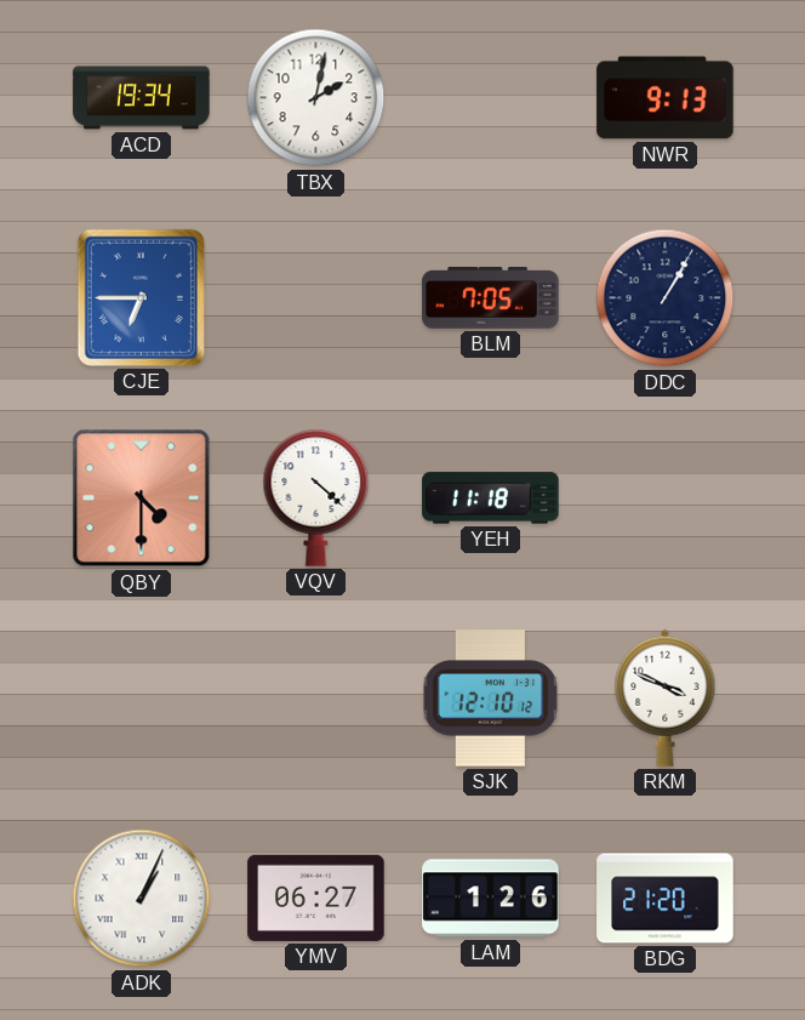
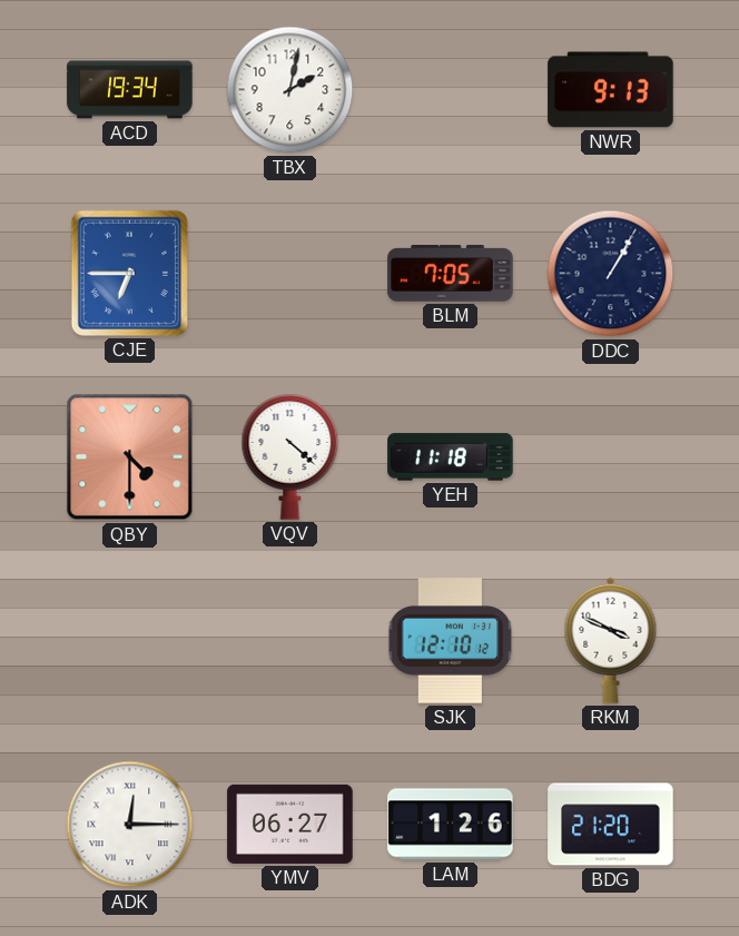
ADK: 1:04 -> 12:15 (130, 825)
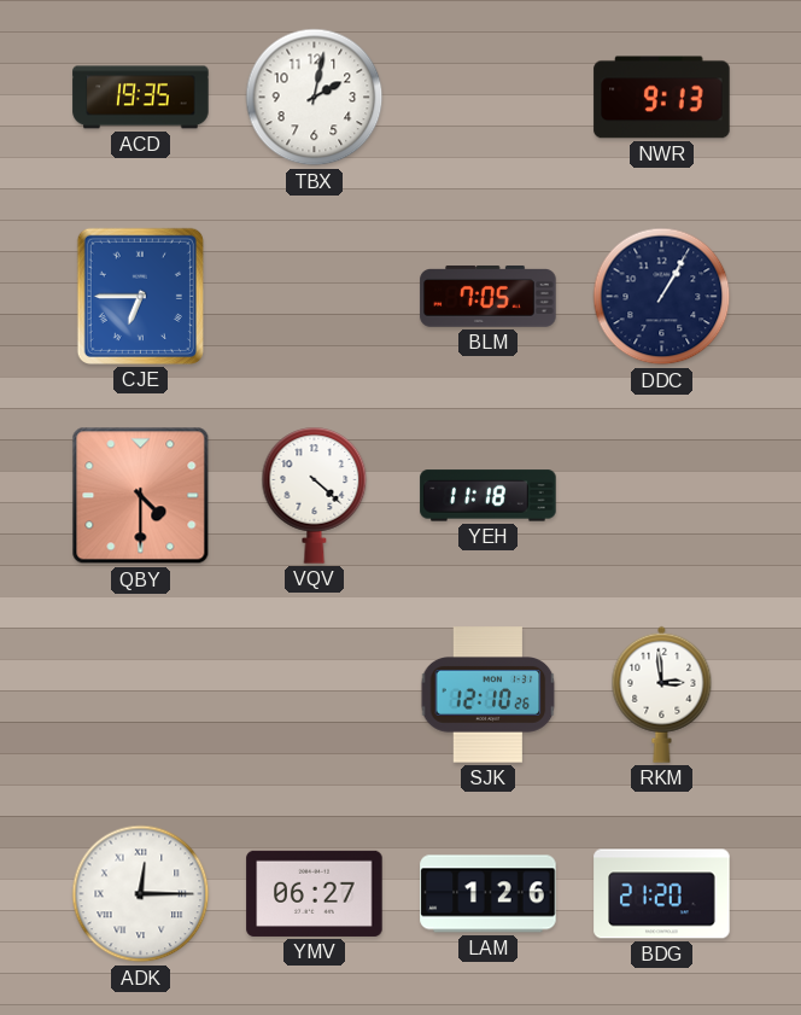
ACD: 19:34 -> 19:35 (141, 98)
SJK: 12:10:12 -> 12:10:26 (489, 695)
RKM: 3:49 -> 2:59 (662, 694)
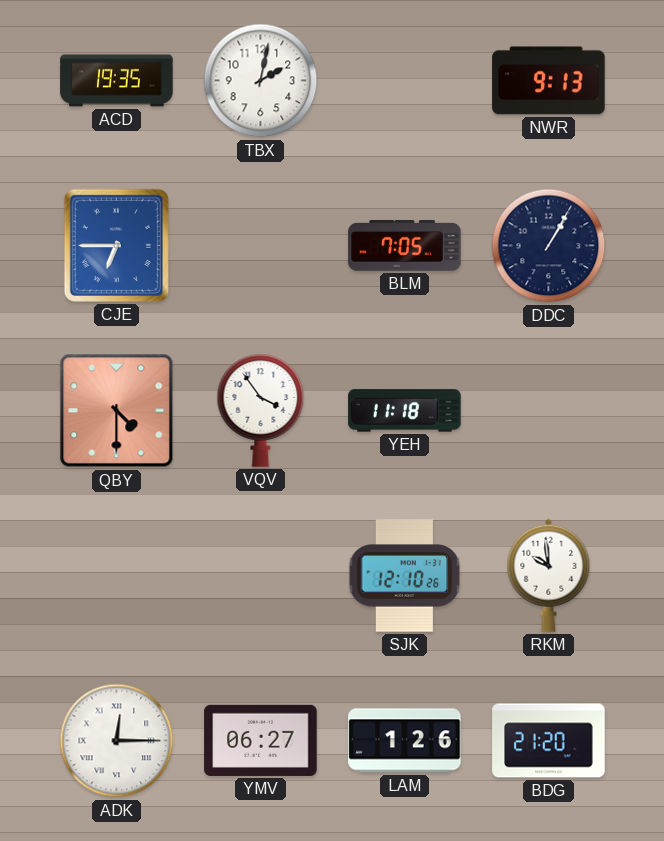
VQV: 4:22 -> 3:54 (261, 411)
RKM: 2:59 -> 9:59 (549, 575)
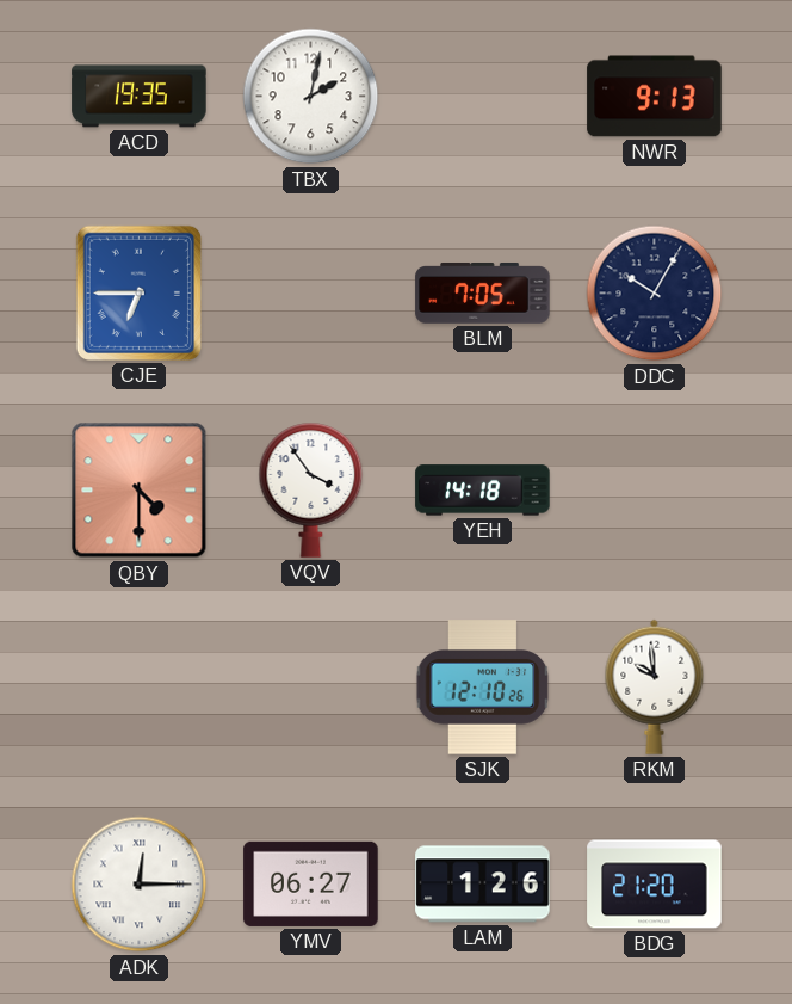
DDC: 1:05 -> 10:05 (655, 294)
YEH: 11:18 -> 14:18 (483, 491)
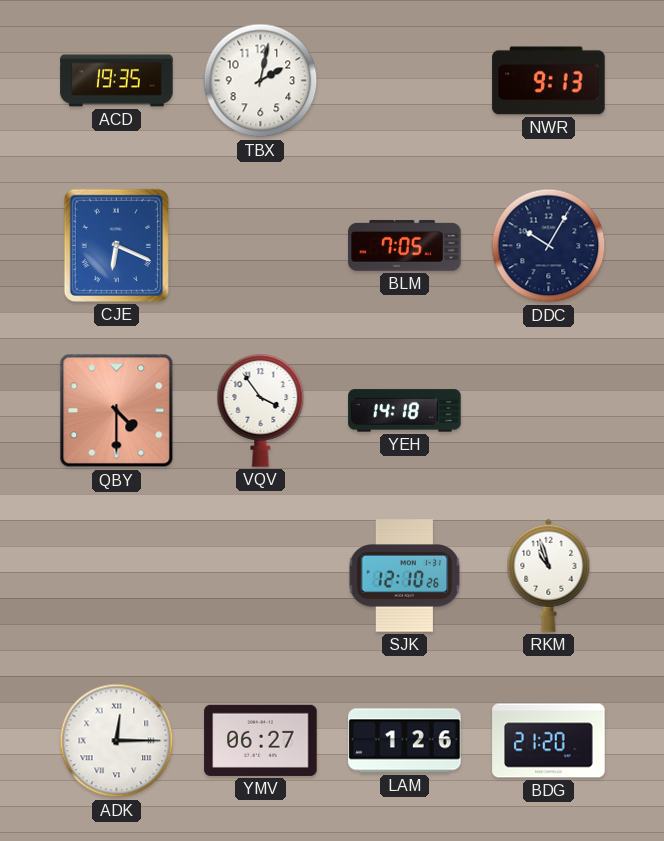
CJE: 6:45 -> 6:19 (116, 245)
RKM: 9:59 -> 10:57 (549, 575)
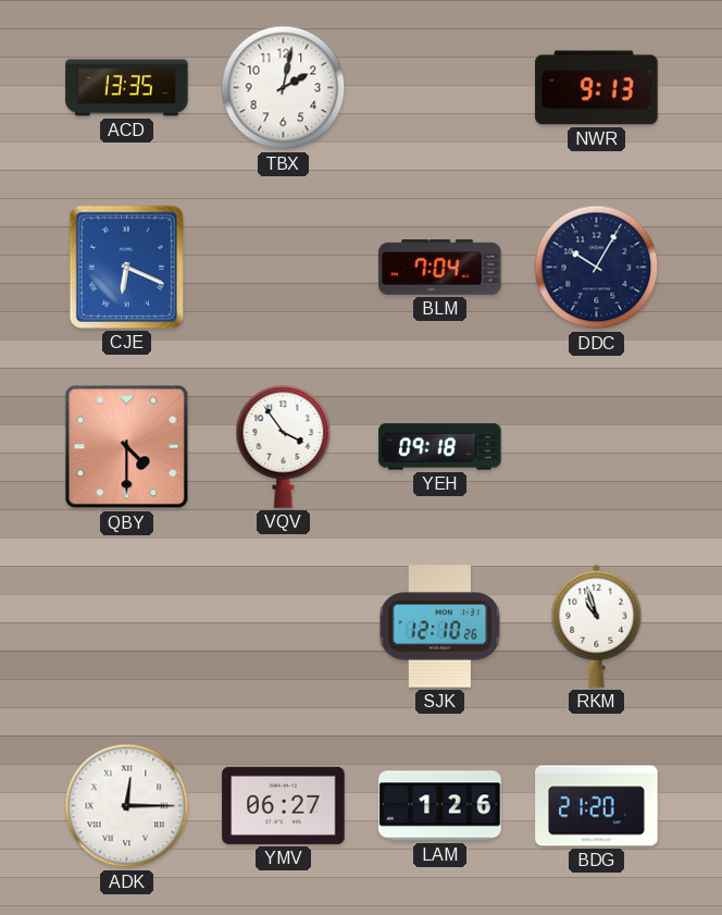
ACD: 19:35 -> 13:35 (127, 88)
BLM: 7:05 -> 7:04 (440, 268)
YEH: 14:18 -> 09:18 (440, 447)
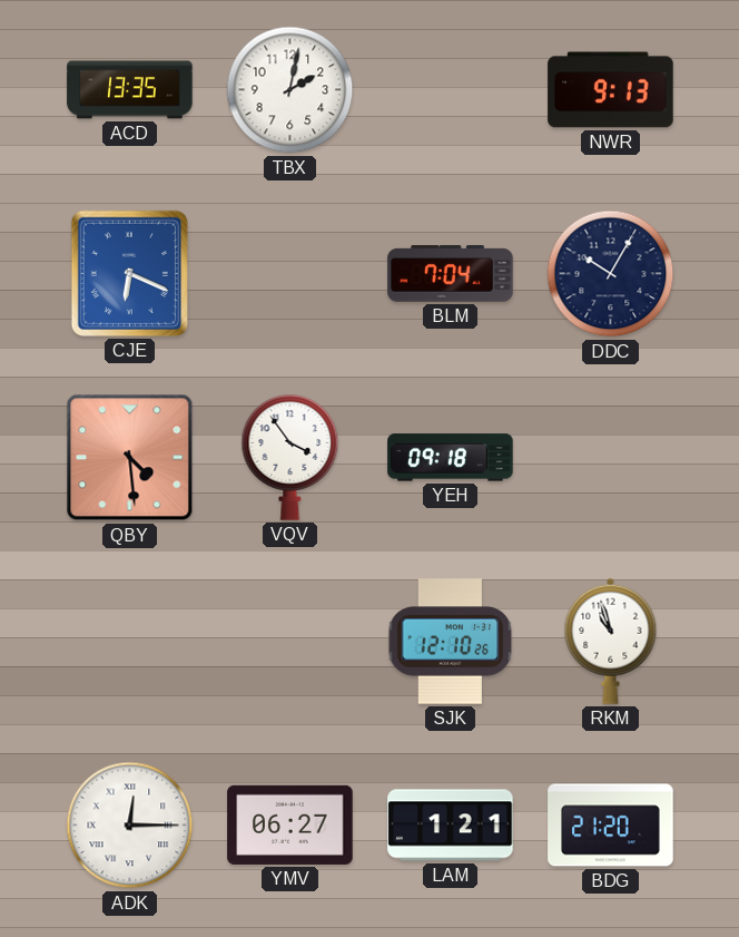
QBY: 4:30 -> 4:29 (130, 458)
LAM: 1:26 -> 1:21 (451, 826)
